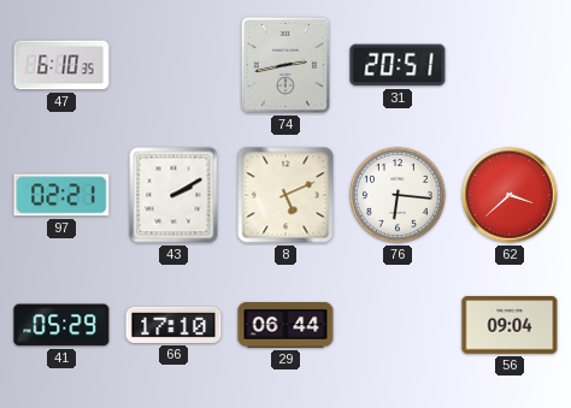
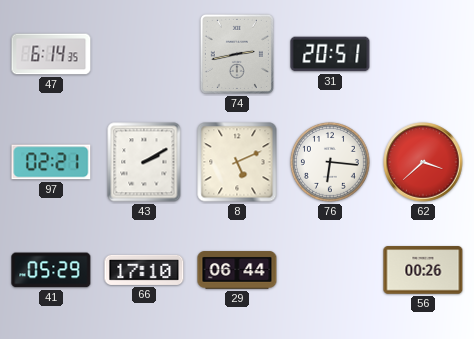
47: 6:10 -> 6:14 (51, 54)
56: 09:04 -> 00:26 (423, 270)
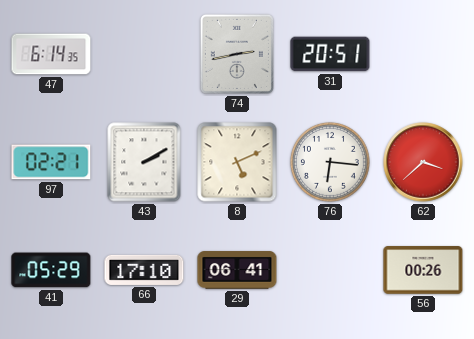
29: 06:44 -> 06:41 (237, 270)
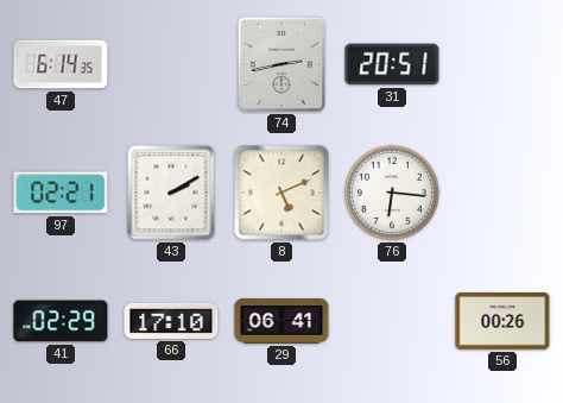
62: 3:38 -> none (423, 162)
41: 05:29 -> 02:29 (61, 321)
